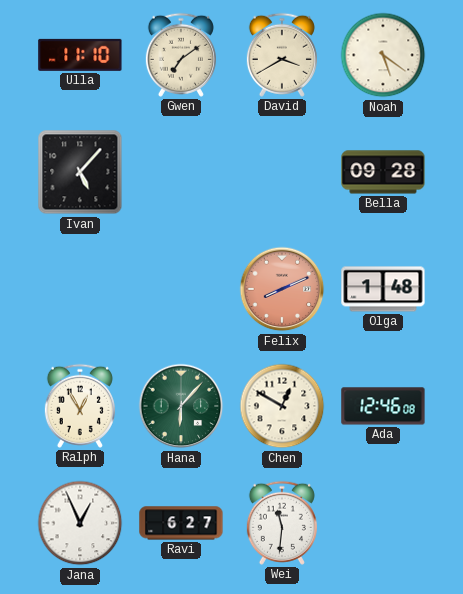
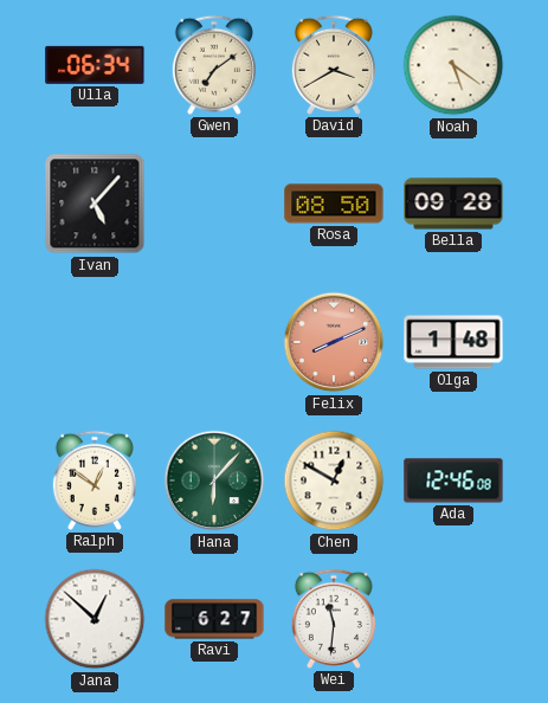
Ulla: 11:10 -> 06:34 (95, 65)
Rosa: none -> 08:50 (334, 204)
Ralph: 12:55 -> 12:51 (95, 481)
Jana: 12:56 -> 12:52 (95, 619)
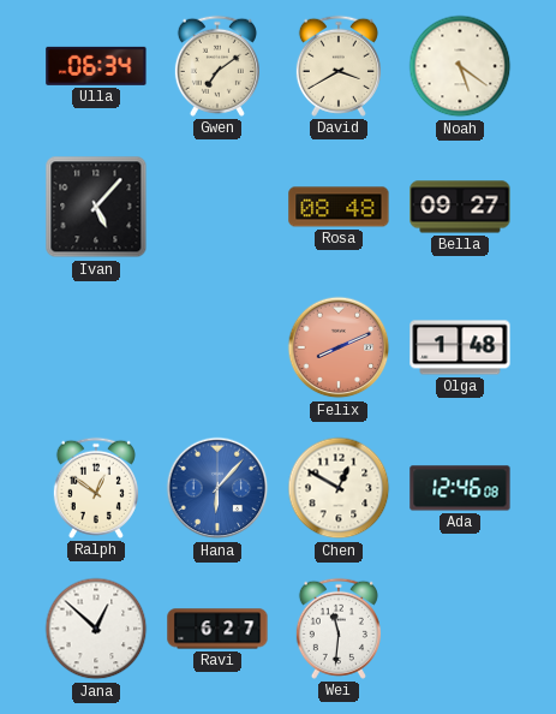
Rosa: 08:50 -> 08:48 (339, 207)
Bella: 09:28 -> 09:27 (460, 207)
Hana dial: green -> blue (217, 488)
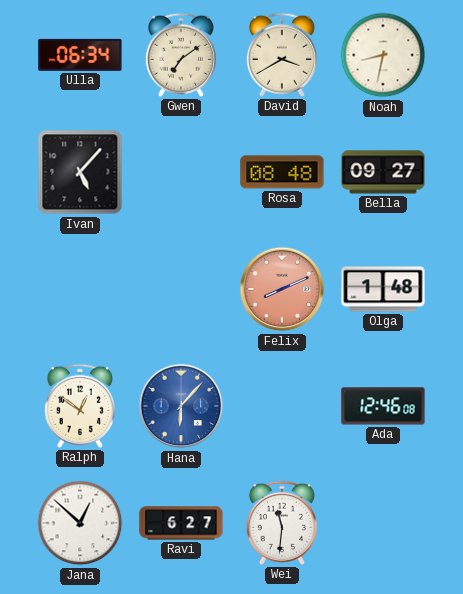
Noah: 5:21 -> 8:32 (383, 55)
Chen: 12:50 -> none (339, 488)
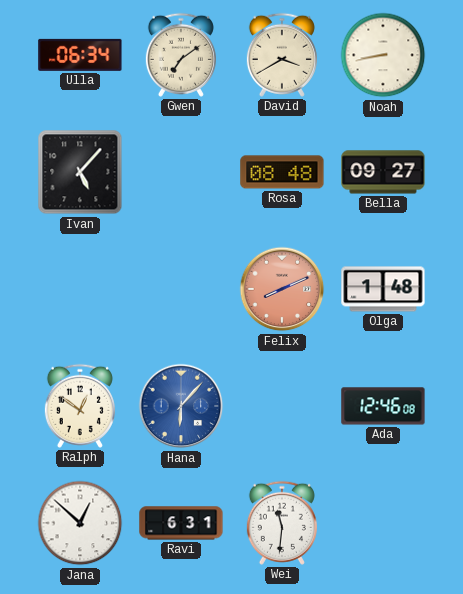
Noah: 8:32 -> 8:43 (383, 55)
Ravi: 6:27 -> 6:31 (181, 523)
